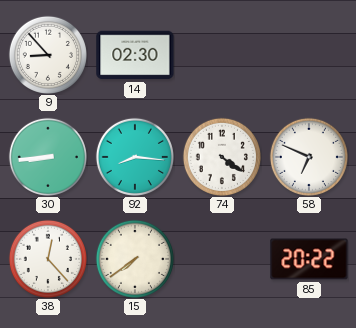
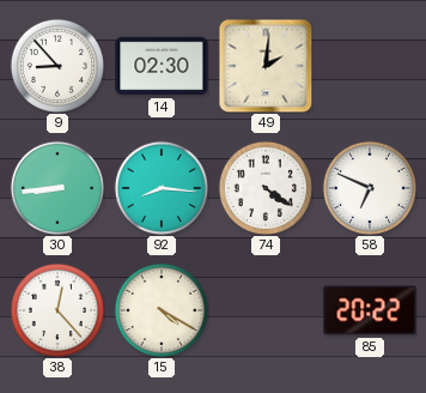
49: none -> 2:01 (266, 66)
15: 7:39 -> 4:20 (162, 310)
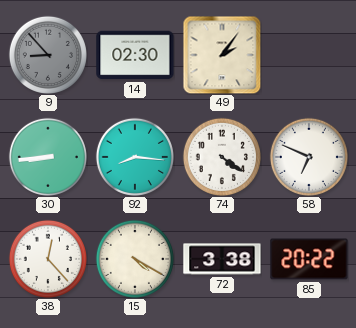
9 dial: white -> grey (48, 55)
49: 2:01 -> 2:06 (222, 55)
72: none -> 3:38 (222, 259)
